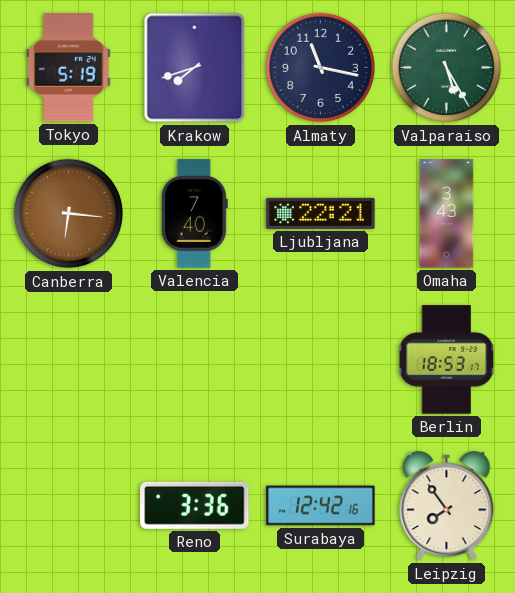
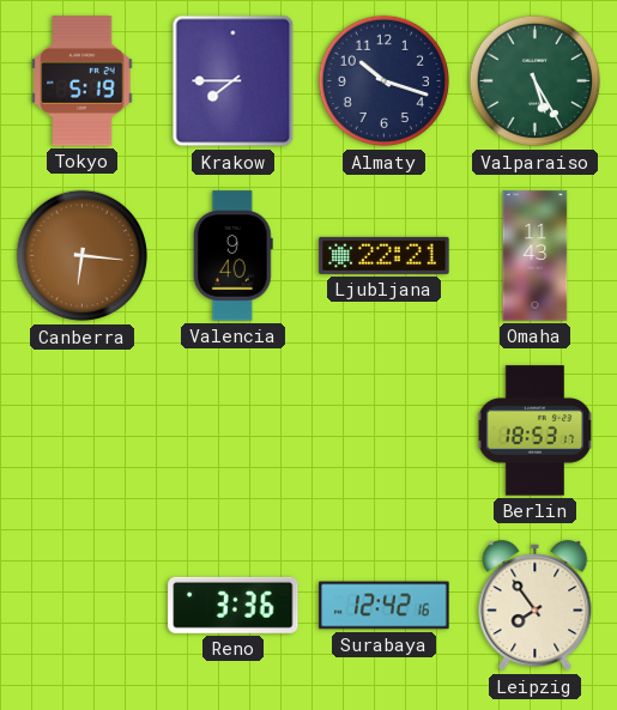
Krakow: 7:42 -> 7:45 (234, 81)
Almaty: 11:17 -> 10:18 (385, 81)
Valencia: 7:40 -> 9:40 (232, 256)
Omaha: 3:43 -> 11:43 (536, 256)
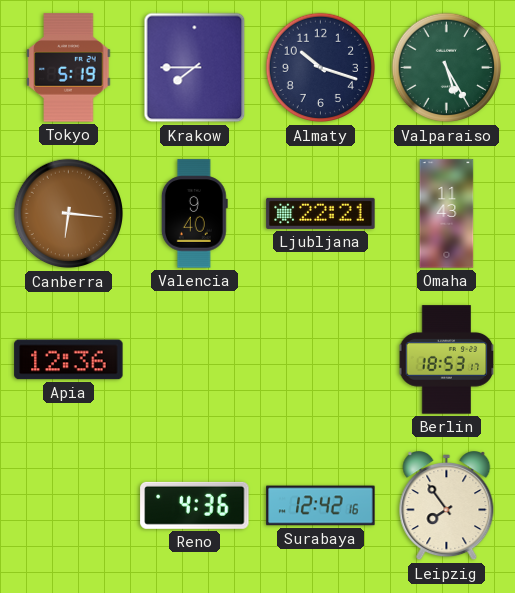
Apia: none -> 12:36 (69, 360)
Reno: 3:36 -> 4:36 (195, 505)
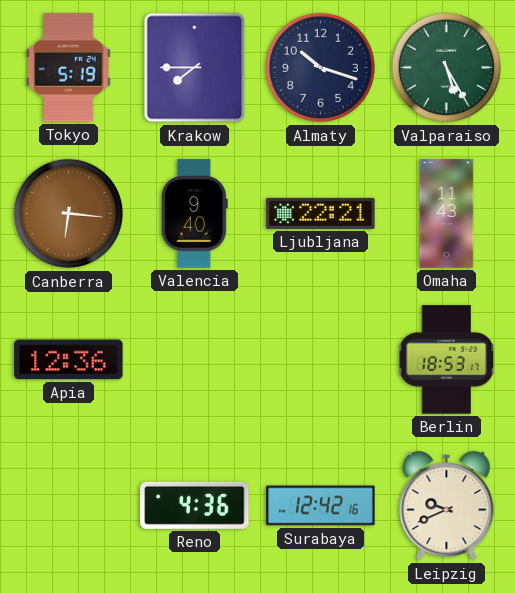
Leipzig: 7:54 -> 9:41 (447, 506)
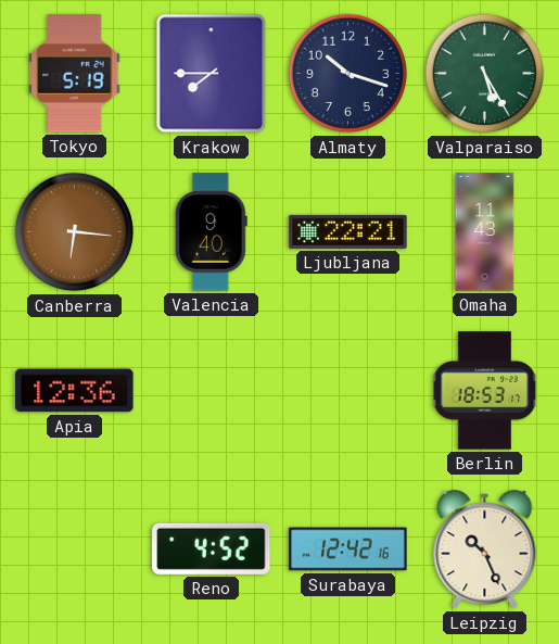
Reno: 4:36 -> 4:52 (212, 548)
Leipzig: 9:41 -> 10:26 (485, 550)
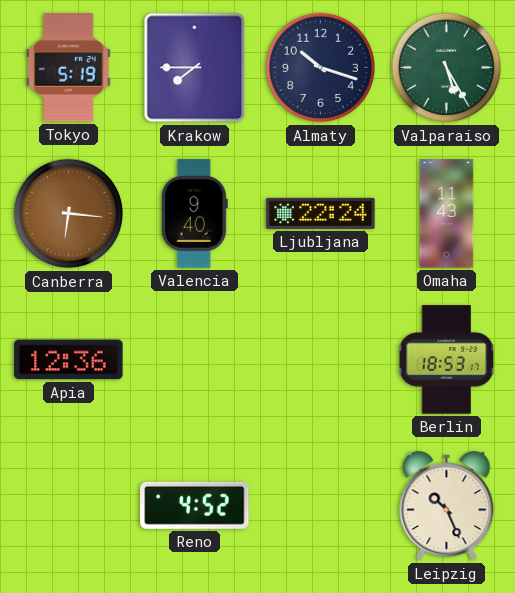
Ljubljana: 22:21 -> 22:24 (321, 213)
Surabaya: 12:42 -> none (348, 550)
